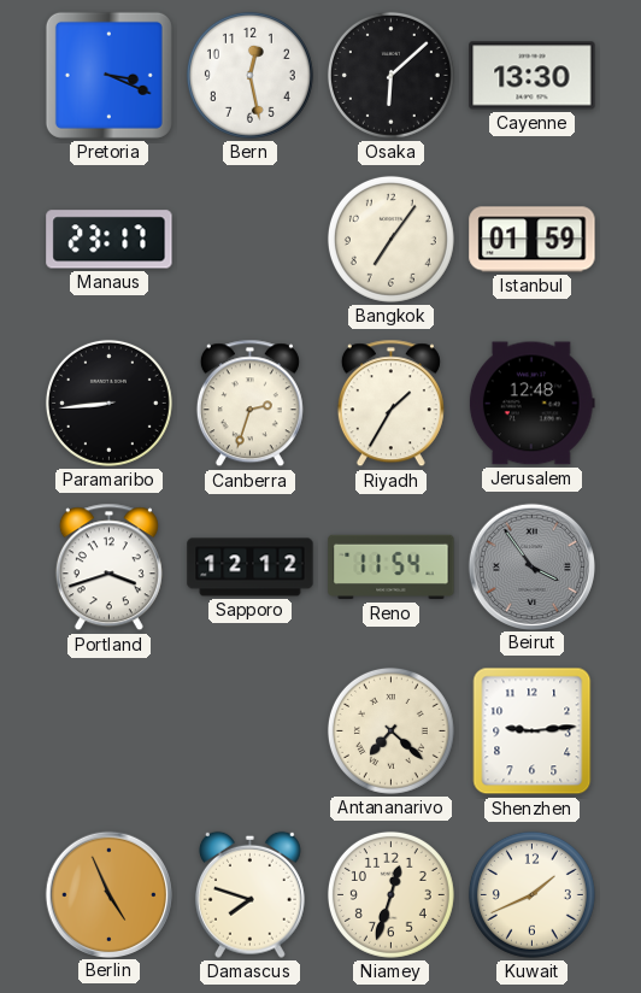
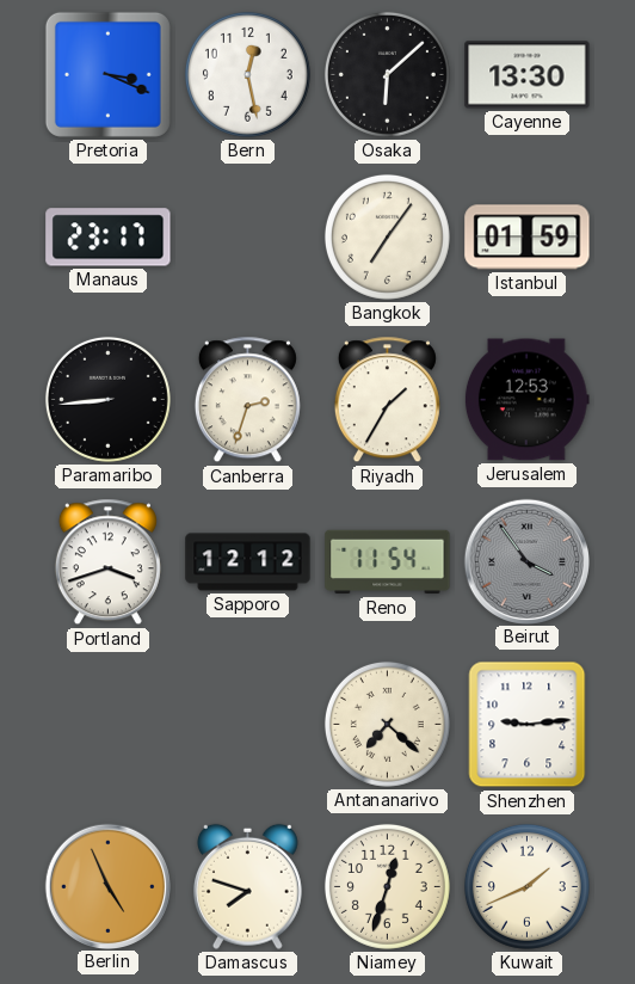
Jerusalem: 12:48 -> 12:53 (526, 400)
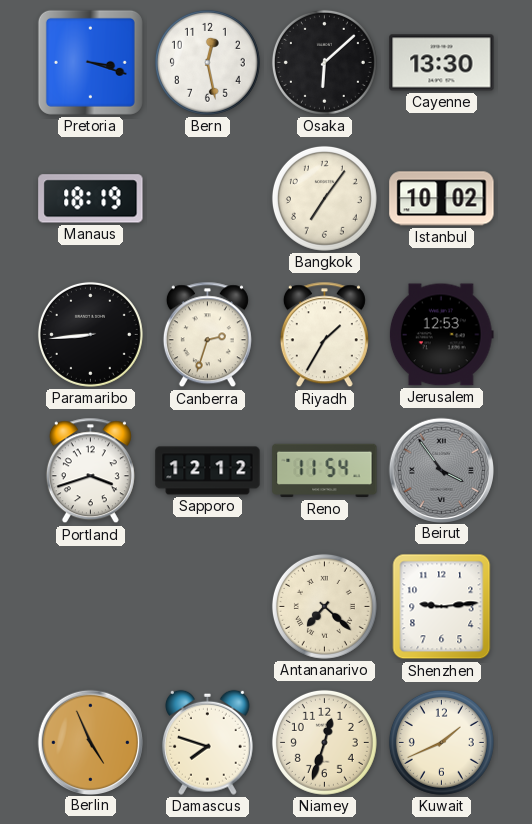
Pretoria: 3:19 -> 3:18 (90, 62)
Manaus: 23:17 -> 18:19 (91, 199)
Istanbul: 01:59 -> 10:02 (442, 199)
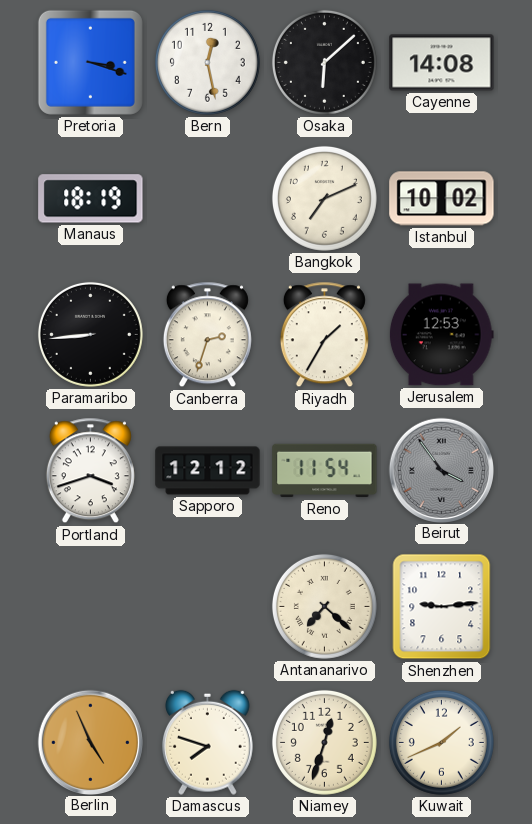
Cayenne: 13:30 -> 14:08 (442, 63)
Bangkok: 7:06 -> 7:11 (324, 198)
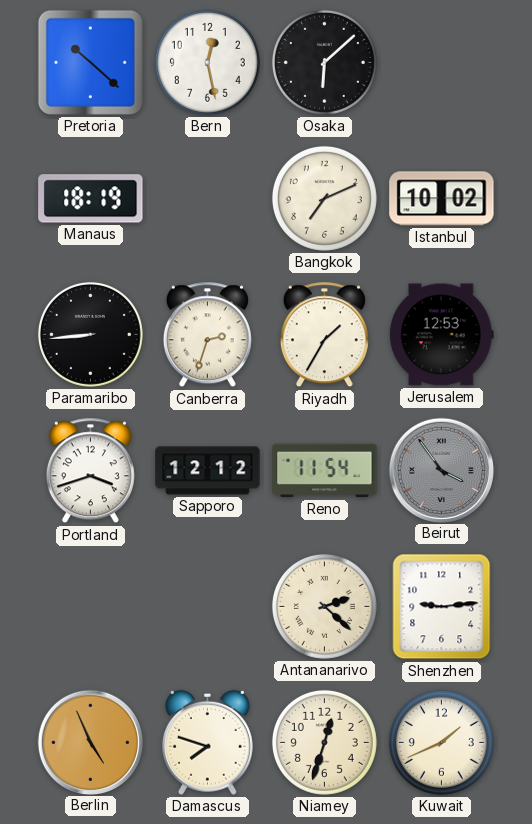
Pretoria: 3:18 -> 10:22 (90, 62)
Cayenne: 14:08 -> none (442, 63)
Antananarivo: 7:22 -> 2:22 (324, 606)
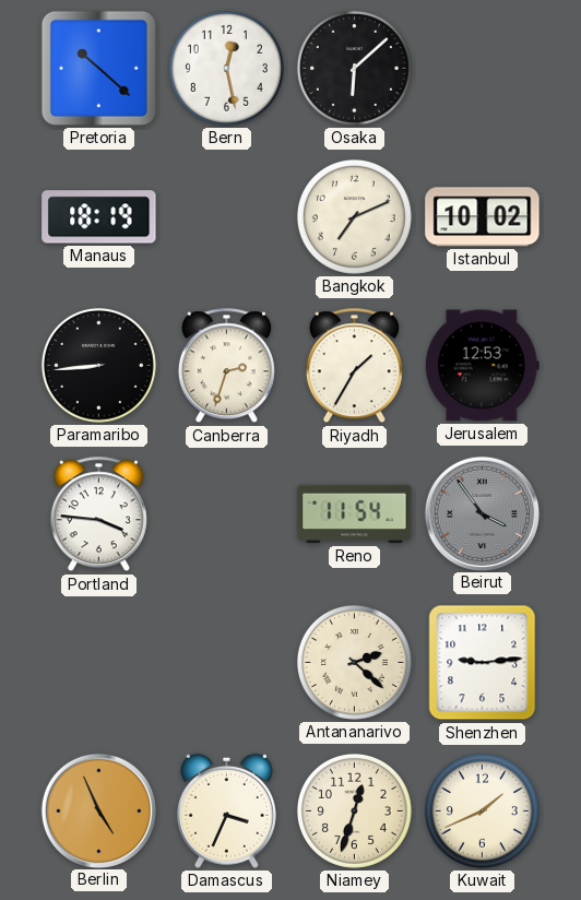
Portland: 3:42 -> 3:46 (98, 514)
Sapporo: 12:12 -> none (208, 471)
Damascus: 7:48 -> 3:34 (226, 810)
